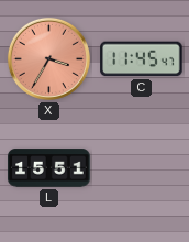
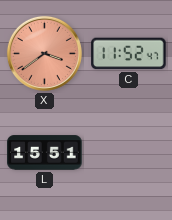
X: 3:35 -> 3:39 (44, 53)
C: 11:45 -> 11:52 (129, 54)
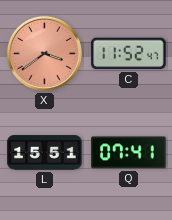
Q: none -> 07:41 (129, 153)
